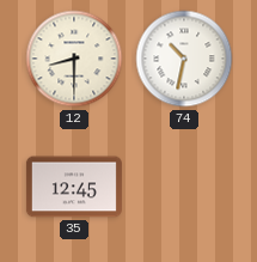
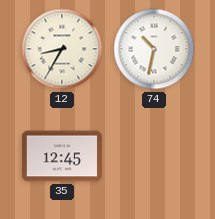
12: 8:30 -> 8:35 (62, 49)
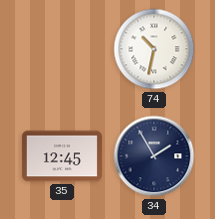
12: 8:35 -> none (62, 49)
34: none -> 1:55 (154, 156)
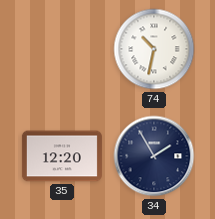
35: 12:45 -> 12:20 (62, 156)
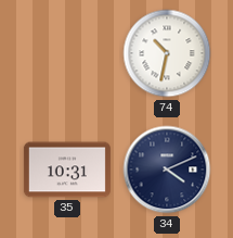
35: 12:20 -> 10:31 (67, 170)
34: 1:55 -> 4:11 (167, 170)
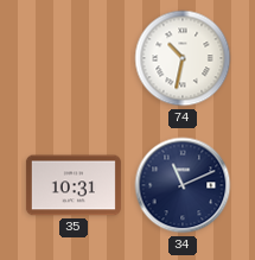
34: 4:11 -> 11:11 (183, 185)
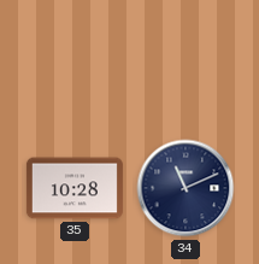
74: 10:32 -> none (183, 58)
35: 10:31 -> 10:28 (75, 188)
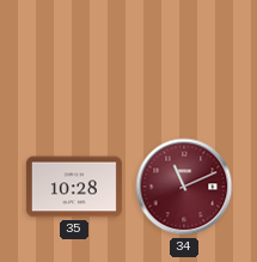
34 dial: navy -> burgundy (184, 187)
